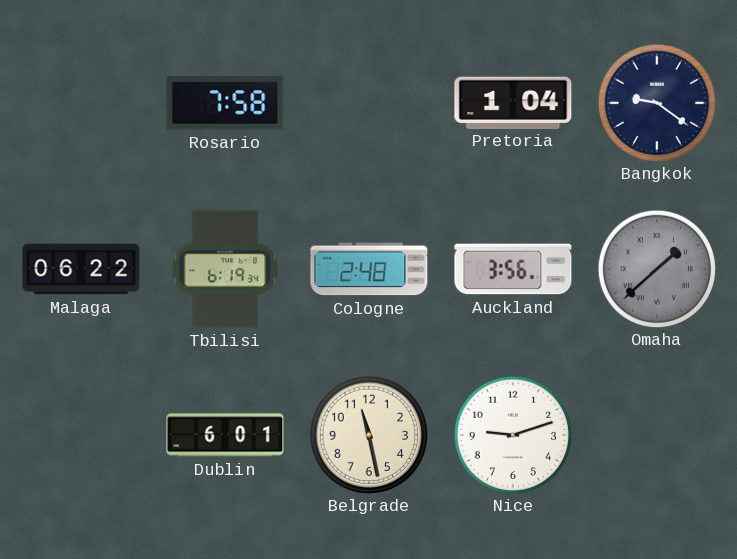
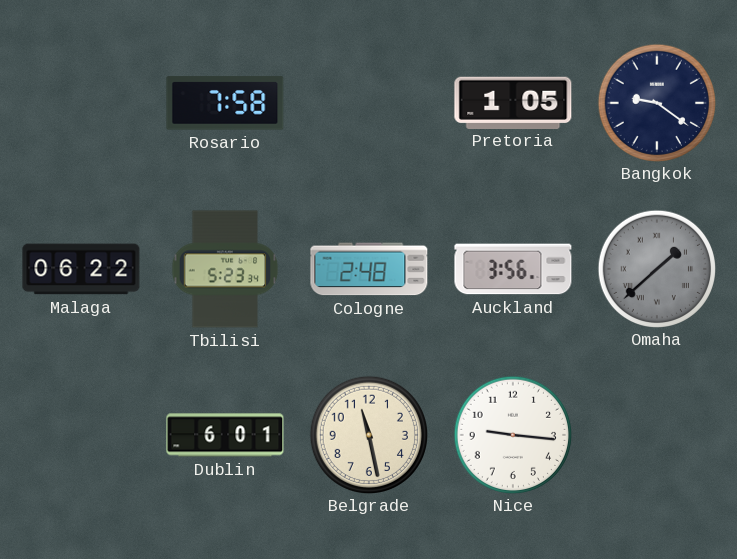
Pretoria: 1:04 -> 1:05 (513, 102)
Tbilisi: 6:19 -> 5:23 (225, 269)
Nice: 9:12 -> 9:16 (512, 434)
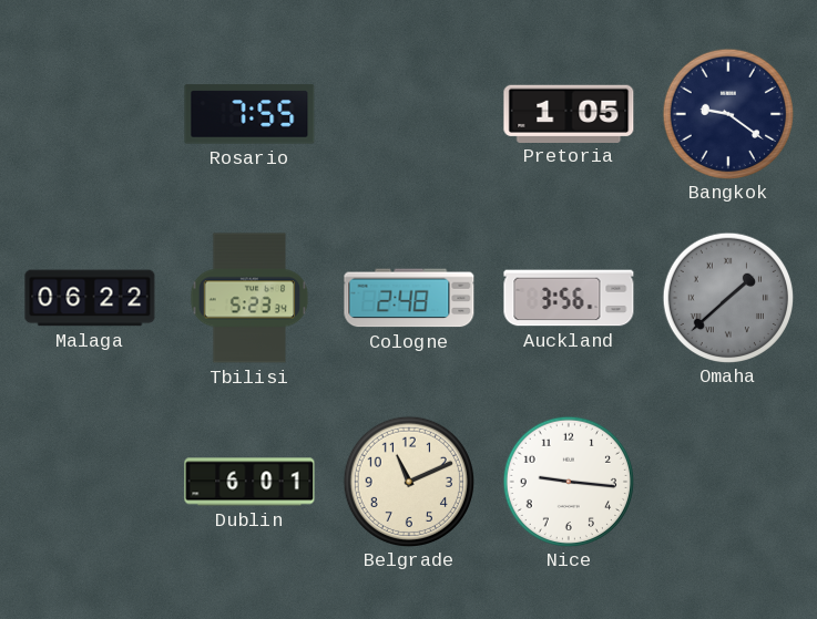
Rosario: 7:58 -> 7:55 (249, 114)
Belgrade: 11:28 -> 11:11 (408, 481)
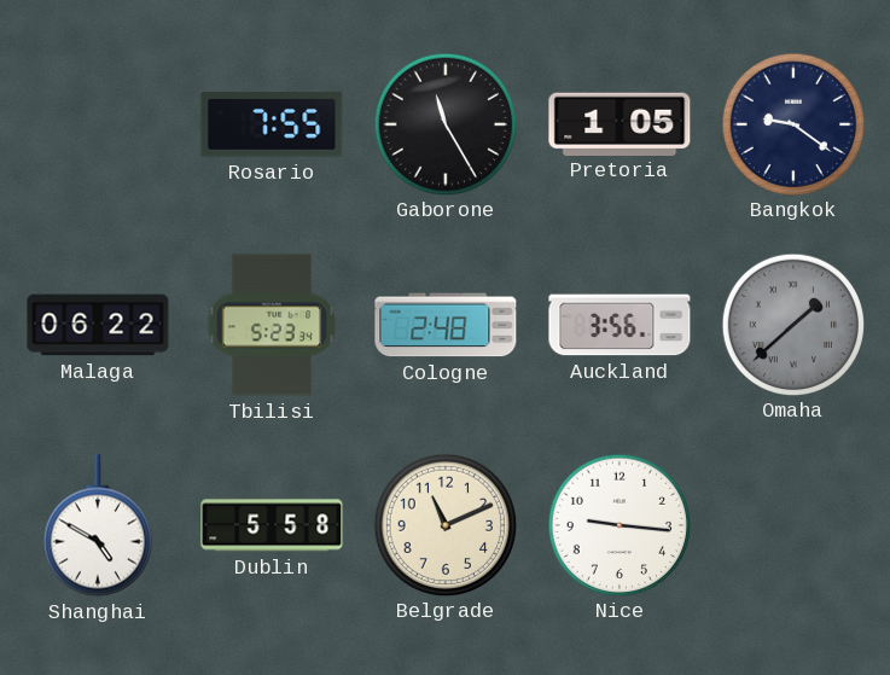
Gaborone: none -> 11:25 (444, 123)
Shanghai: none -> 4:50 (98, 525)
Dublin: 6:01 -> 5:58 (272, 525)
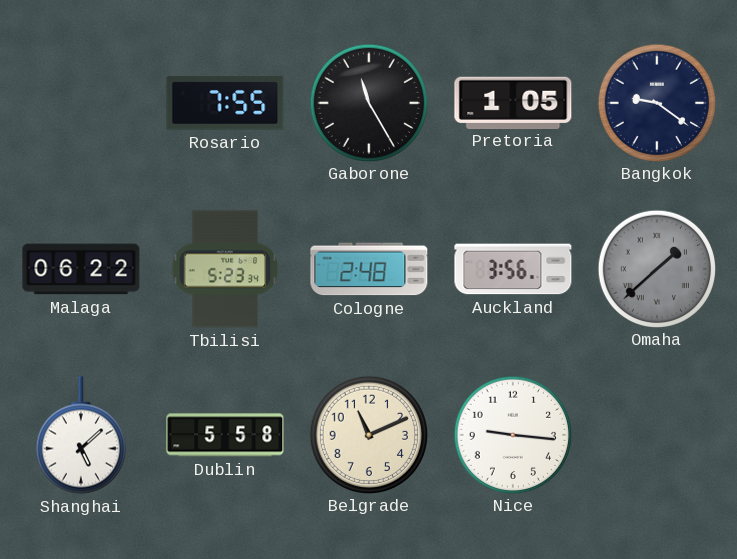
Shanghai: 4:50 -> 5:08 (81, 435)
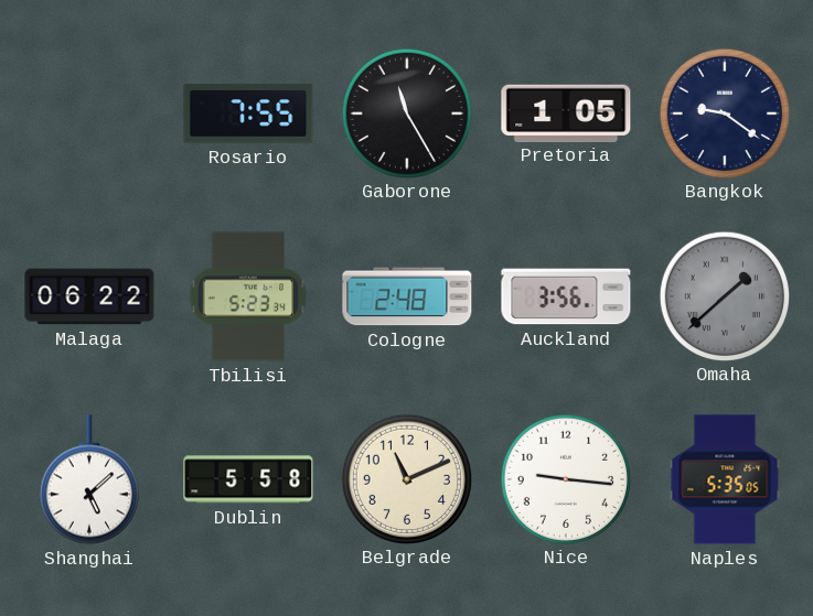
Naples: none -> 5:35 (725, 479)
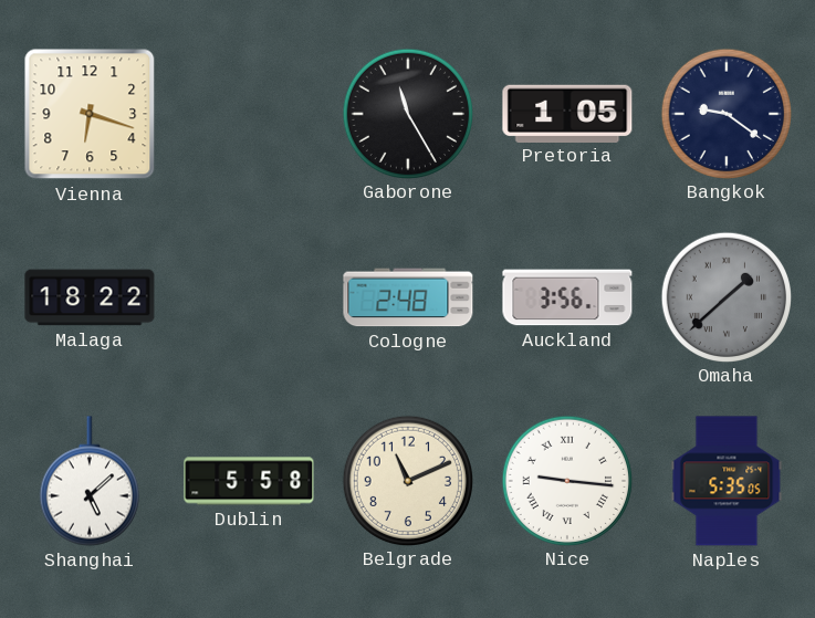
Vienna: none -> 6:18 (90, 114)
Rosario: 7:55 -> none (248, 114)
Malaga: 06:22 -> 18:22 (90, 297)
Tbilisi: 5:23 -> none (248, 296)
Nice numerals: Arabic -> Roman (566, 480)
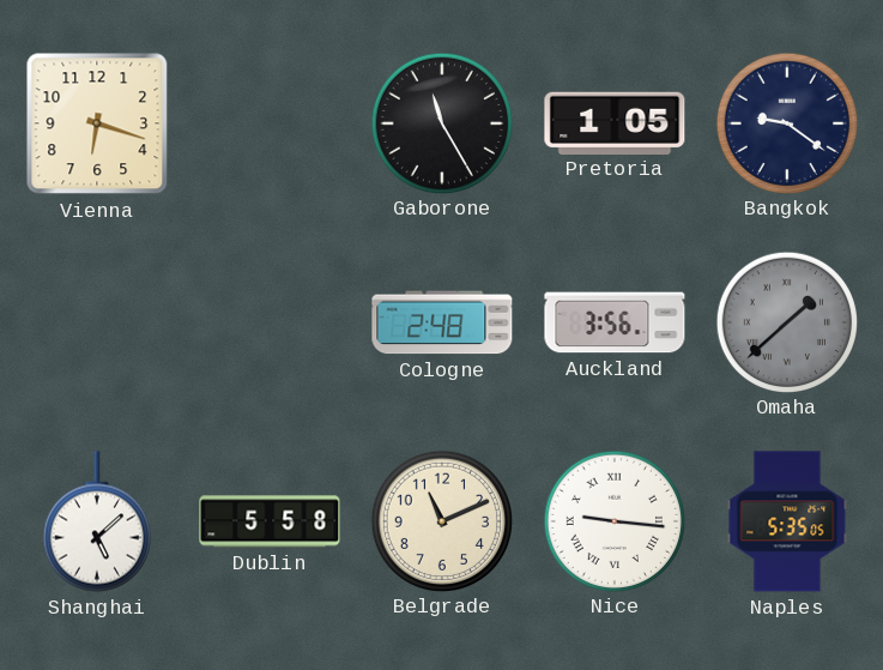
Malaga: 18:22 -> none (90, 297)
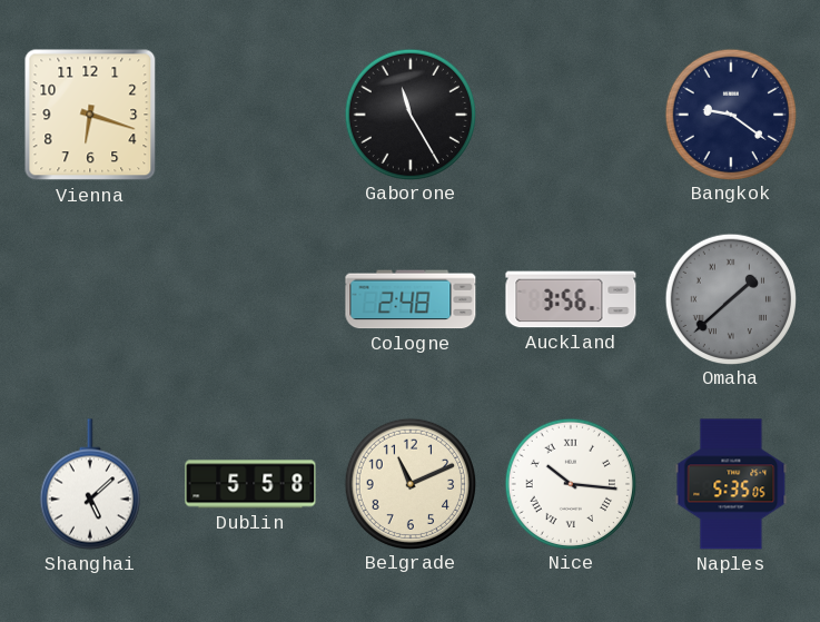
Pretoria: 1:05 -> none (615, 122)
Nice: 9:16 -> 10:16 (570, 483)
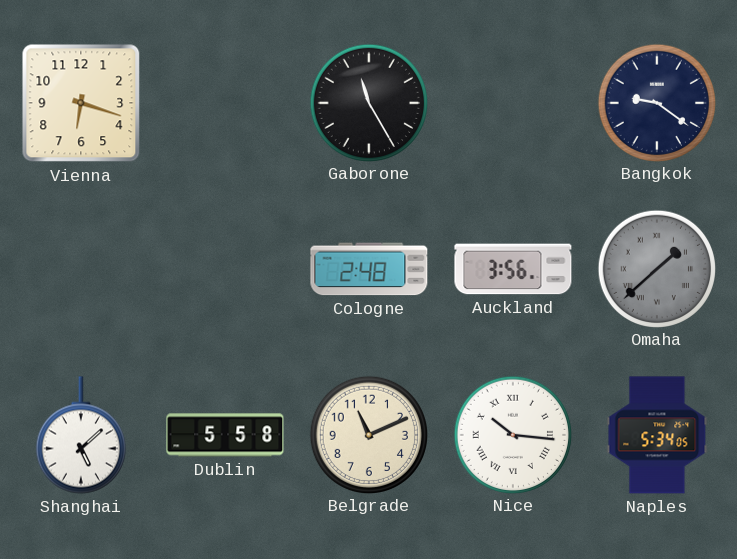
Naples: 5:35 -> 5:34 (657, 435)
